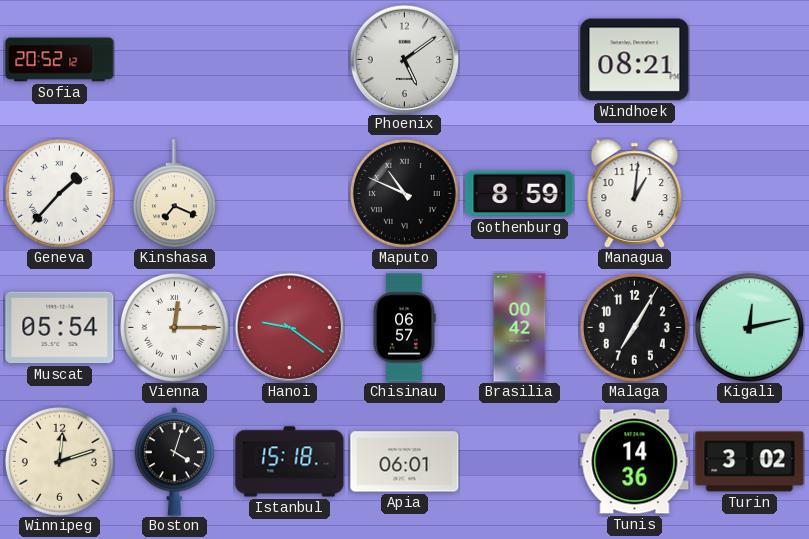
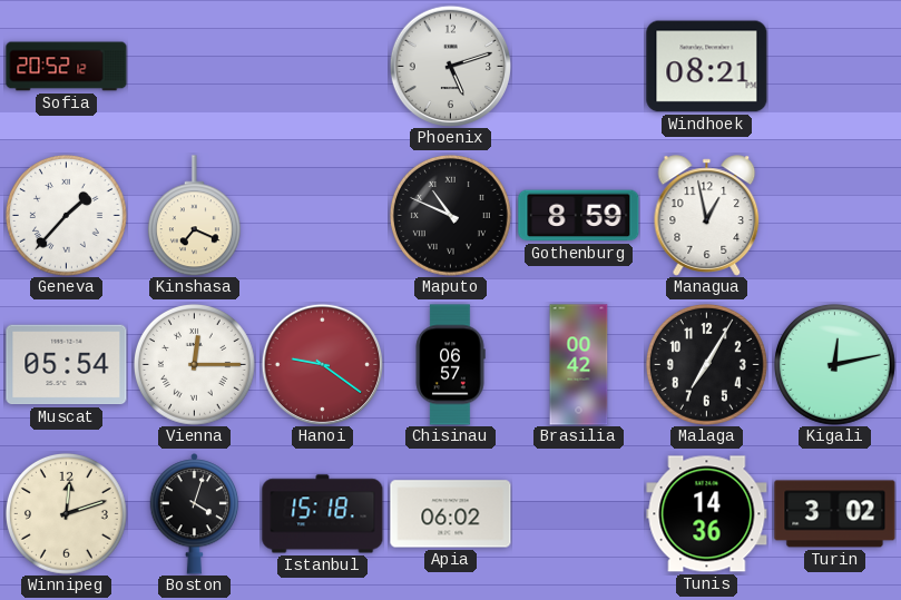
Phoenix: 5:09 -> 5:12 (450, 66)
Managua: 1:01 -> 12:58 (707, 216)
Apia: 06:01 -> 06:02 (451, 514)
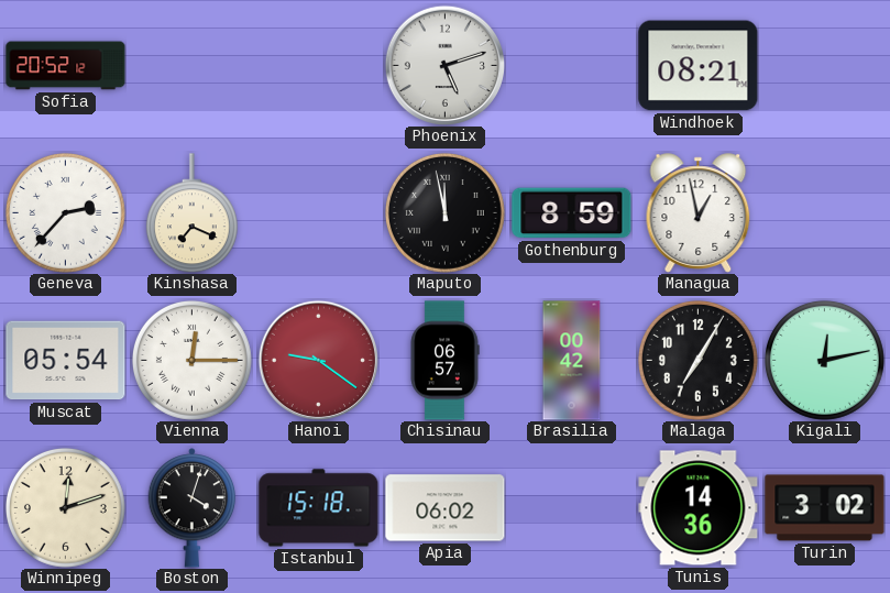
Geneva: 1:37 -> 2:37 (65, 212)
Maputo: 10:49 -> 11:58 (444, 212)
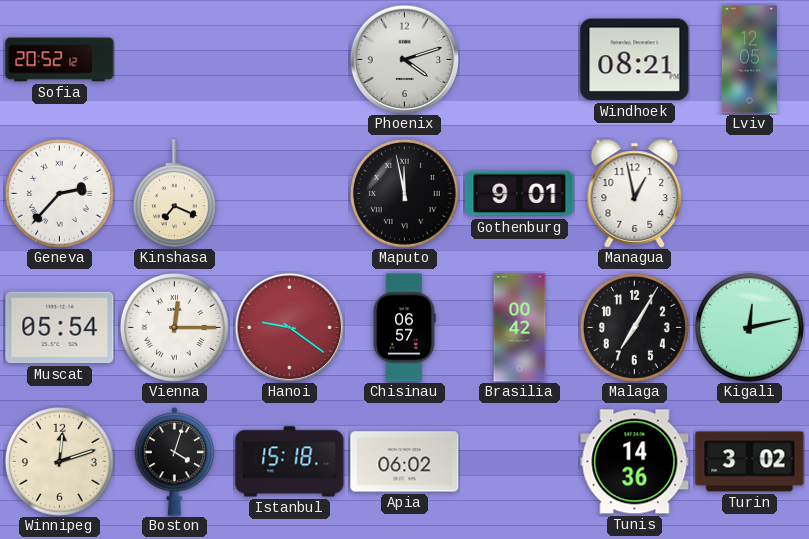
Phoenix: 5:12 -> 4:12 (404, 59)
Lviv: none -> 12:05 (749, 60)
Gothenburg: 8:59 -> 9:01 (520, 194)
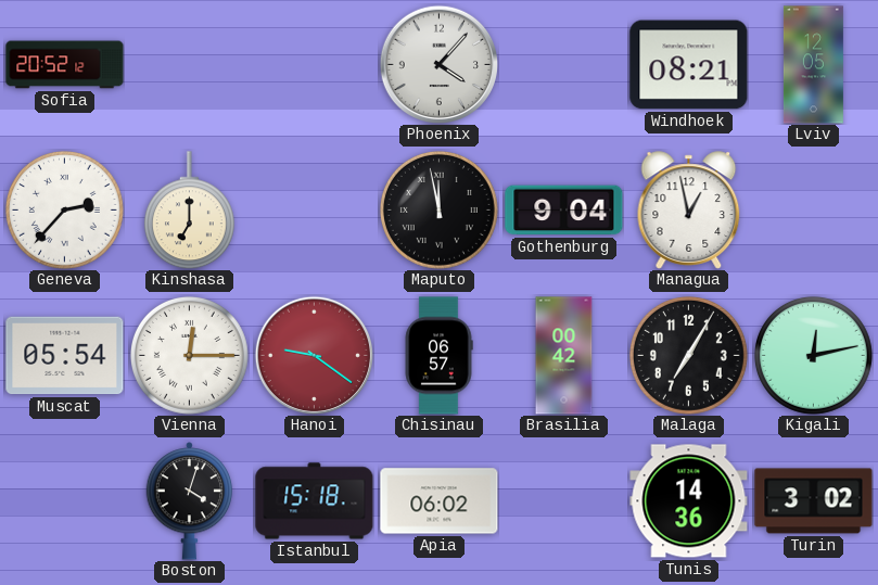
Phoenix: 4:12 -> 4:07 (438, 64)
Kinshasa: 7:19 -> 7:00 (189, 211)
Gothenburg: 9:01 -> 9:04 (564, 211)
Winnipeg: 12:12 -> none (59, 461)
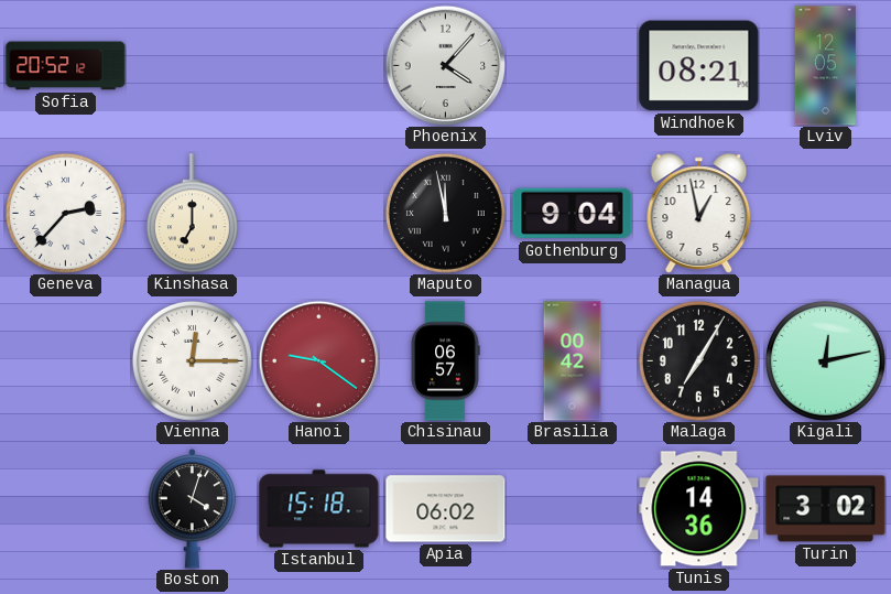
Muscat: 05:54 -> none (65, 356)
